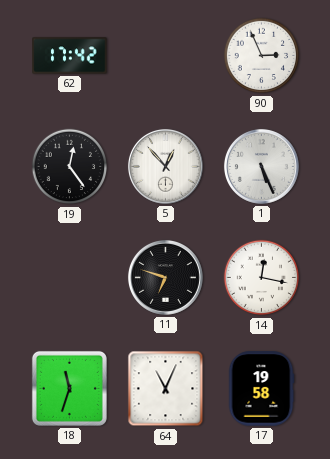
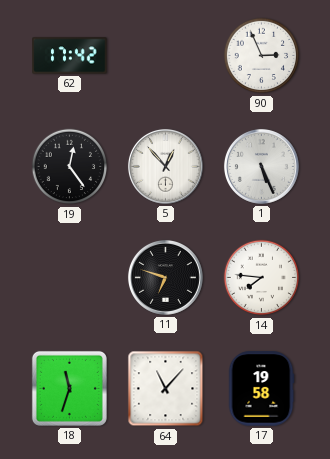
14: 12:17 -> 7:46 (262, 278)
64: 11:04 -> 11:07 (166, 389)
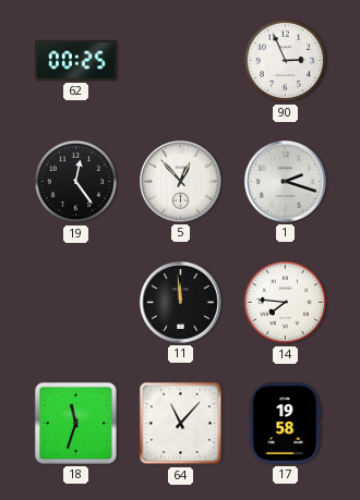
62: 17:42 -> 00:25 (76, 61)
1: 5:26 -> 2:18 (285, 181)
11: 6:48 -> 11:59 (180, 302)
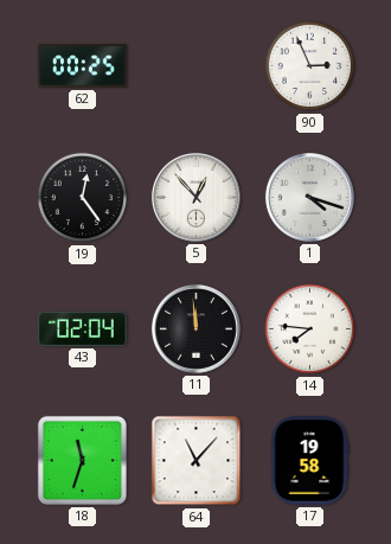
1: 2:18 -> 4:18 (309, 197)
43: none -> 02:04 (83, 328)
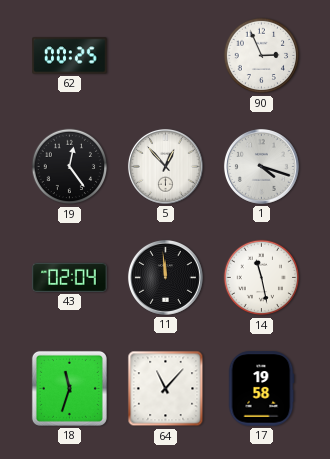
14: 7:46 -> 11:28 (262, 278)
